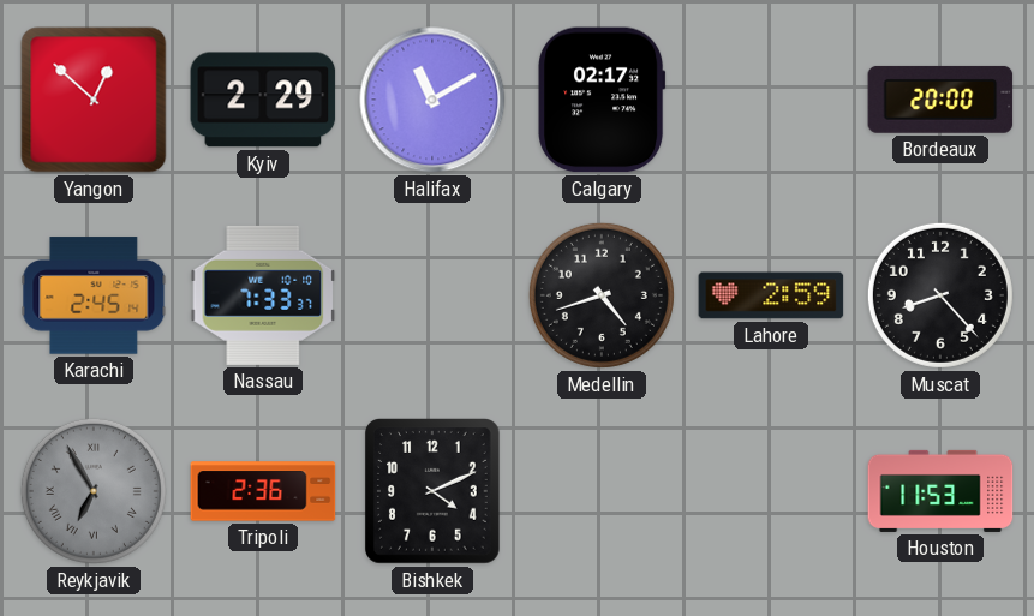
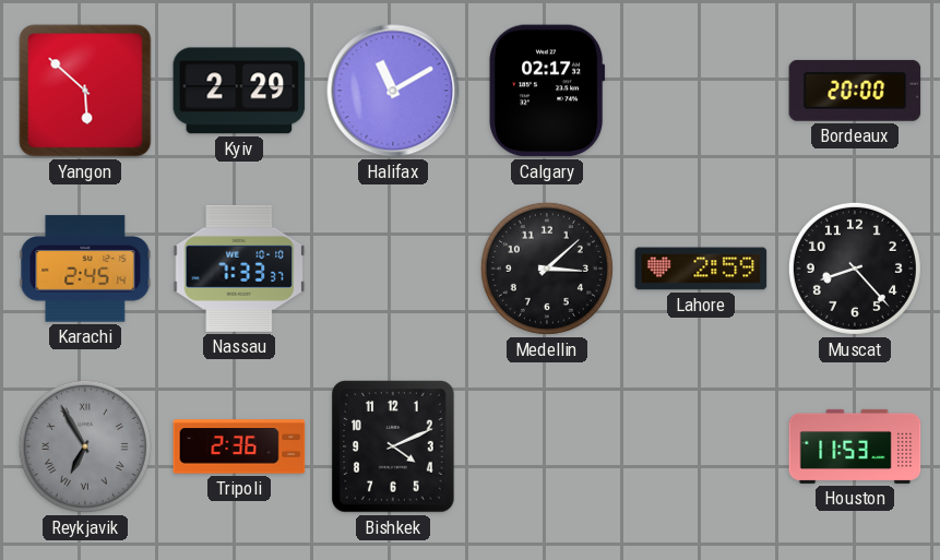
Yangon: 12:52 -> 5:52 (85, 91)
Medellin: 4:42 -> 3:08 (547, 269)
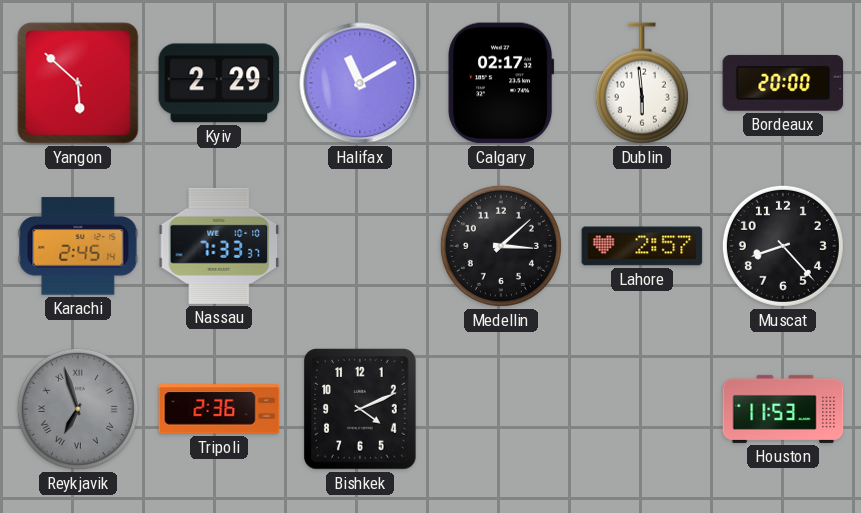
Dublin: none -> 5:59 (642, 83)
Lahore: 2:59 -> 2:57 (642, 246)
Reykjavik: 6:55 -> 6:57 (78, 409)
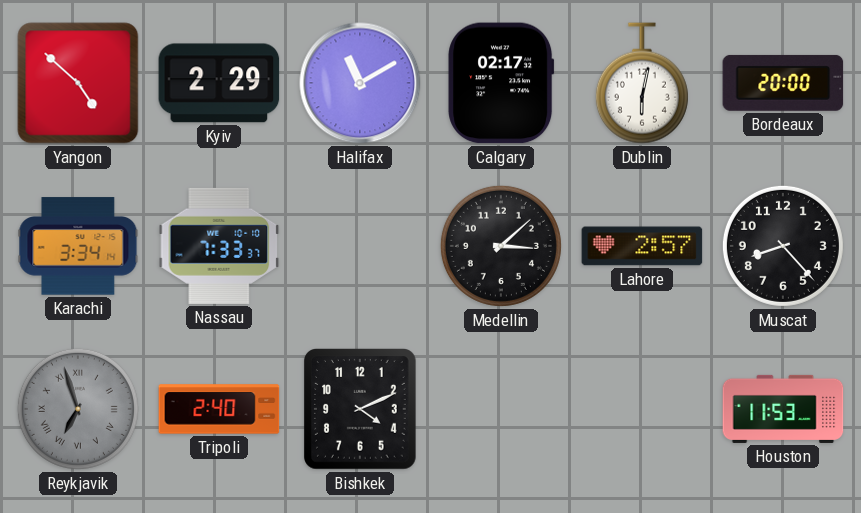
Yangon: 5:52 -> 4:52 (78, 83)
Dublin: 5:59 -> 6:02 (642, 83)
Karachi: 2:45 -> 3:34 (78, 246)
Tripoli: 2:36 -> 2:40 (219, 409)
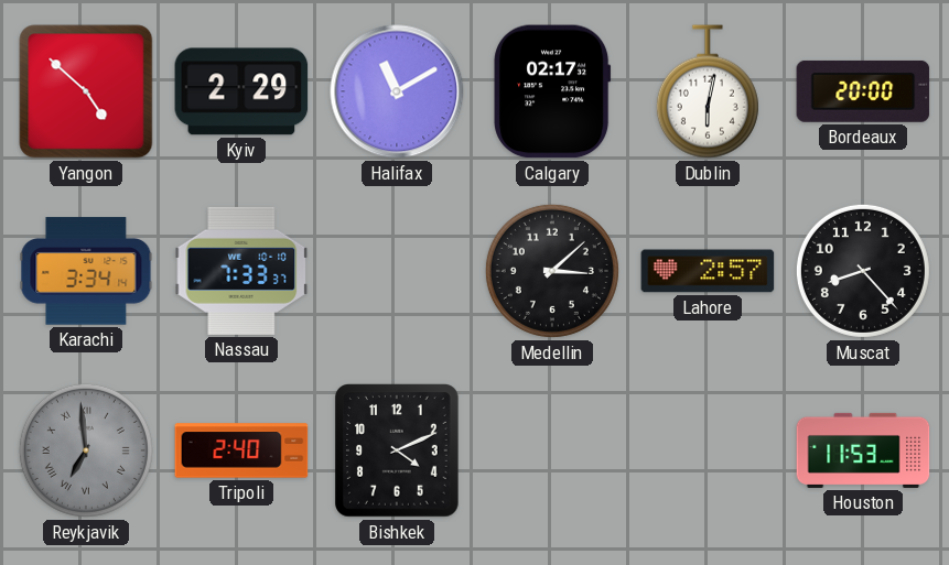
Reykjavik: 6:57 -> 6:59 (86, 450)
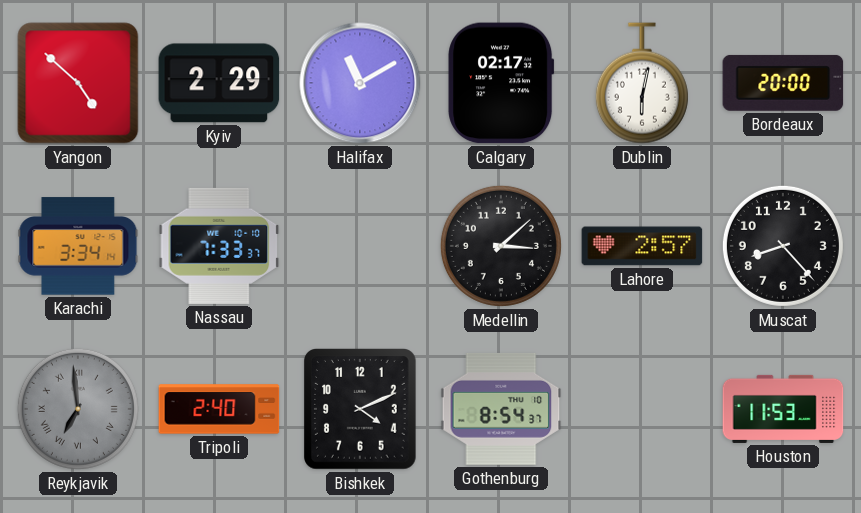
Gothenburg: none -> 8:54 (501, 409)
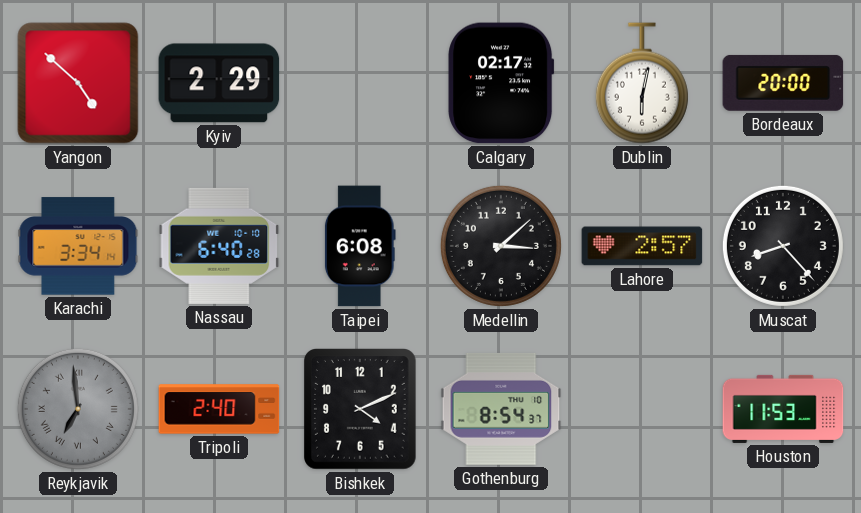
Halifax: 11:10 -> none (360, 83)
Nassau: 7:33 -> 6:40 (219, 246)
Taipei: none -> 6:08 (360, 246)
